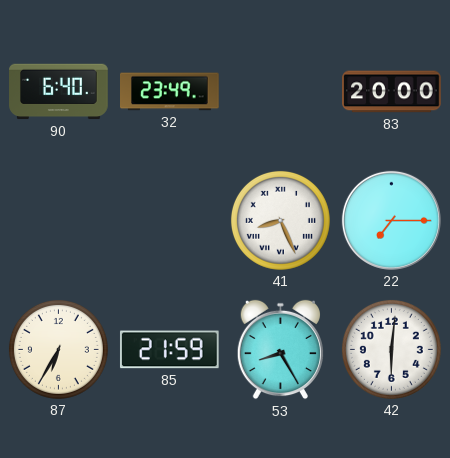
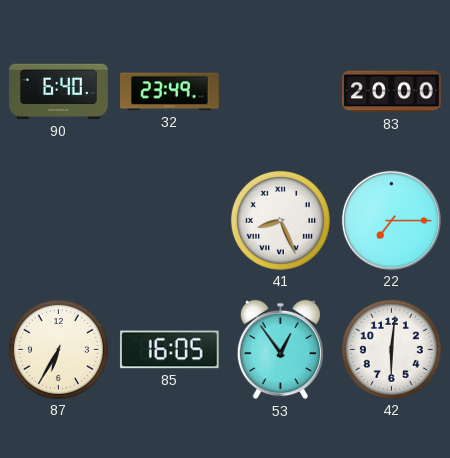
85: 21:59 -> 16:05 (169, 350)
53: 8:25 -> 12:54 (280, 350)
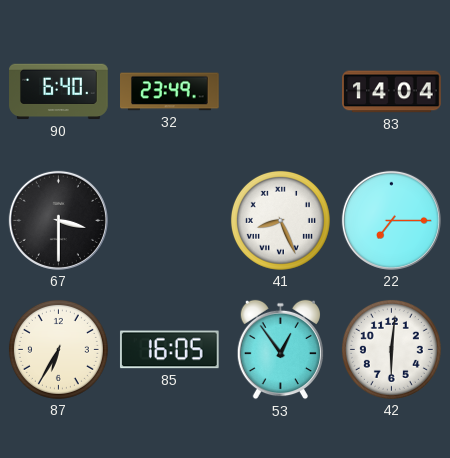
83: 20:00 -> 14:04 (392, 92)
67: none -> 3:30 (58, 220)
